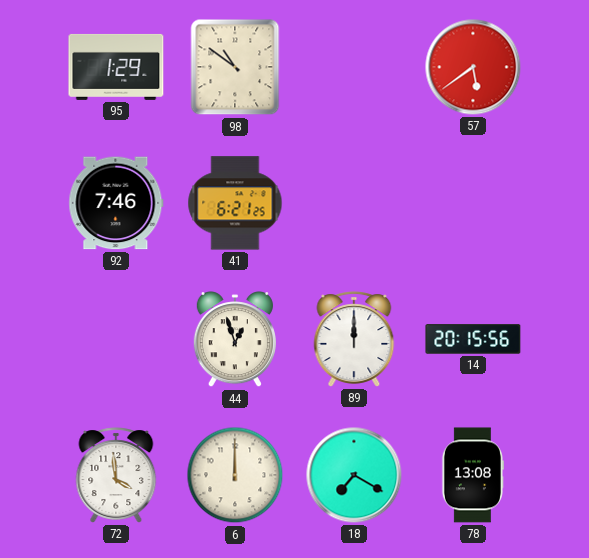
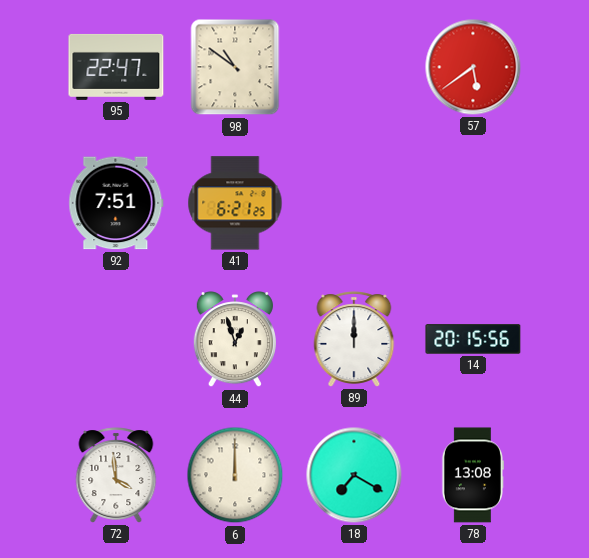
95: 1:29 -> 22:47 (116, 67)
92: 7:46 -> 7:51 (116, 203)
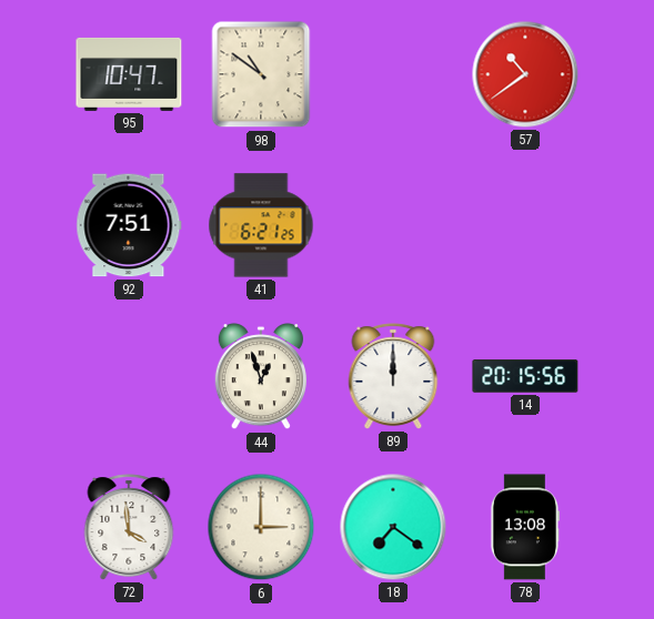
95: 22:47 -> 10:47 (129, 74)
57: 5:39 -> 10:39 (525, 74)
6: 12:00 -> 3:00 (261, 527)
18: 7:20 -> 7:21 (393, 527)
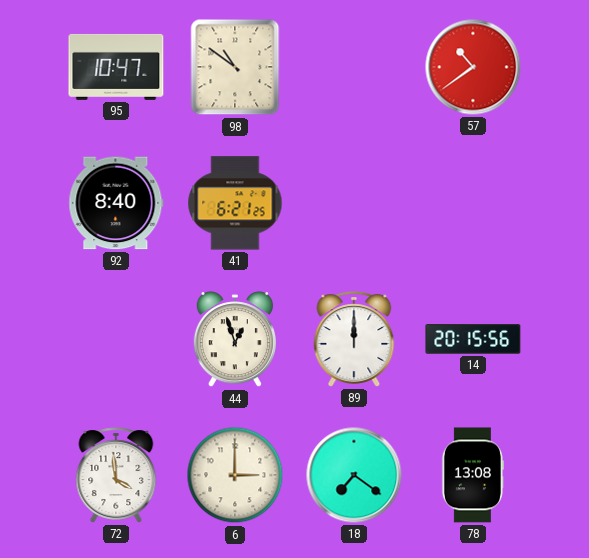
92: 7:51 -> 8:40 (116, 203)
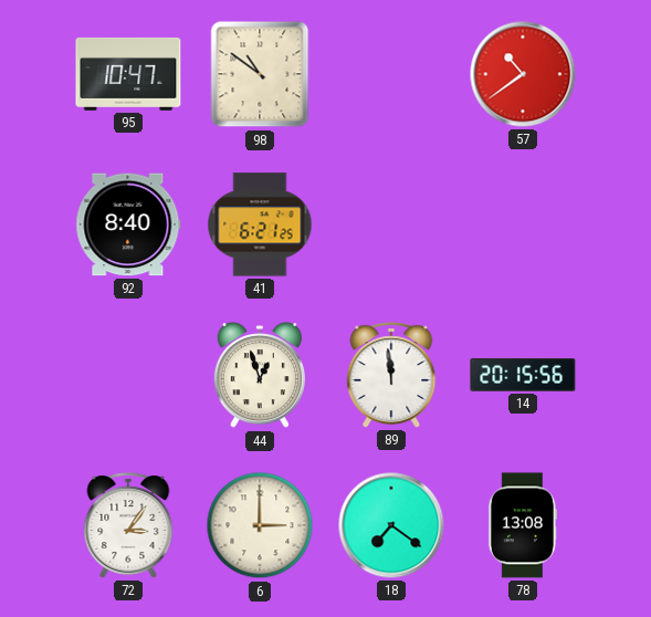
89: 12:00 -> 11:59 (391, 375)
72: 3:59 -> 3:06 (128, 525)
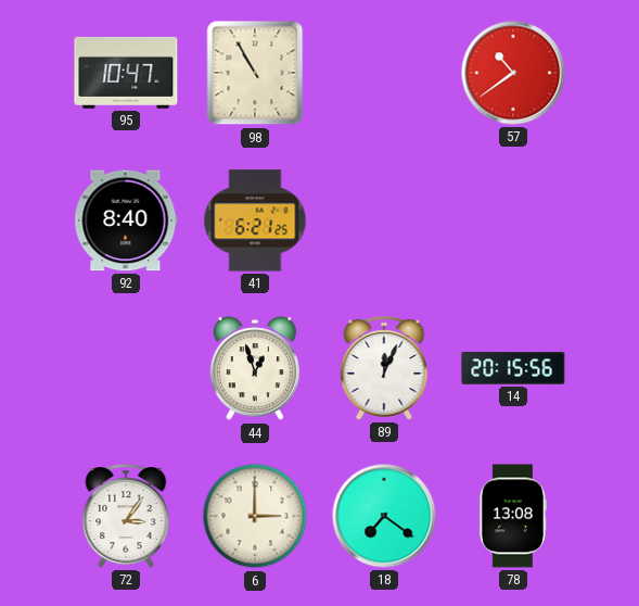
98: 10:51 -> 10:55 (255, 73)
89: 11:59 -> 12:04 (384, 368)
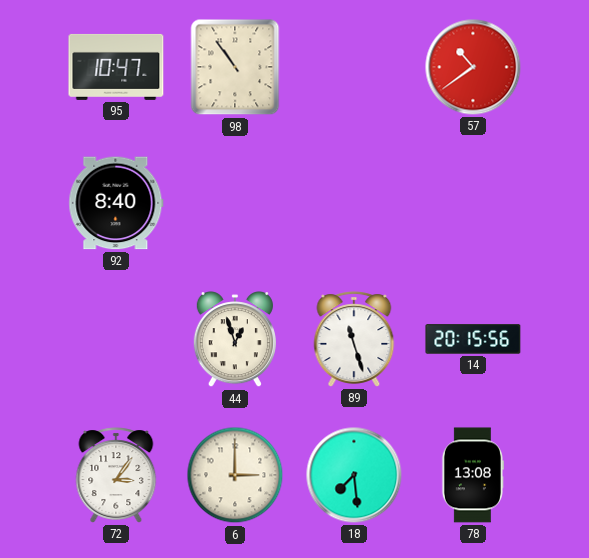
98: 10:55 -> 10:54 (235, 67)
41: 6:21 -> none (255, 220)
89: 12:04 -> 11:27 (354, 339)
18: 7:21 -> 7:29 (354, 475)
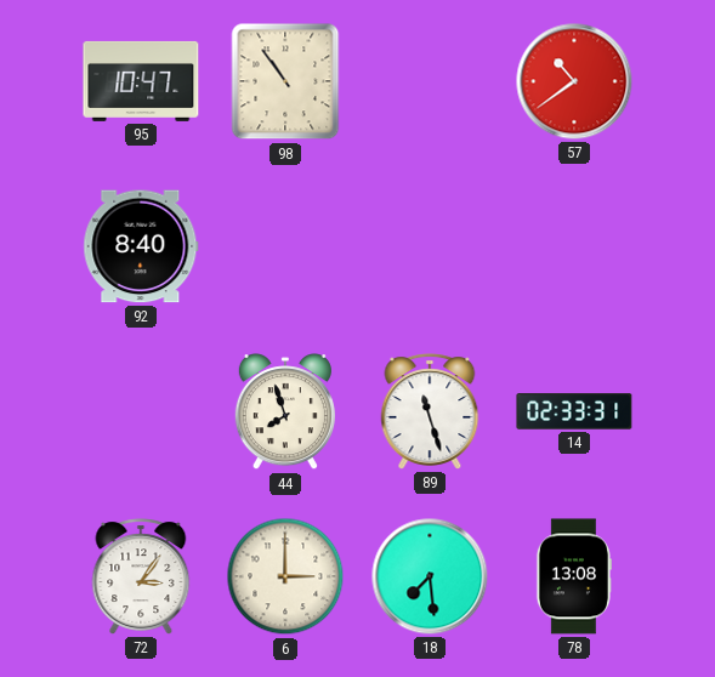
44: 12:57 -> 7:57 (285, 413)
14: 20:15 -> 02:33 (574, 411)
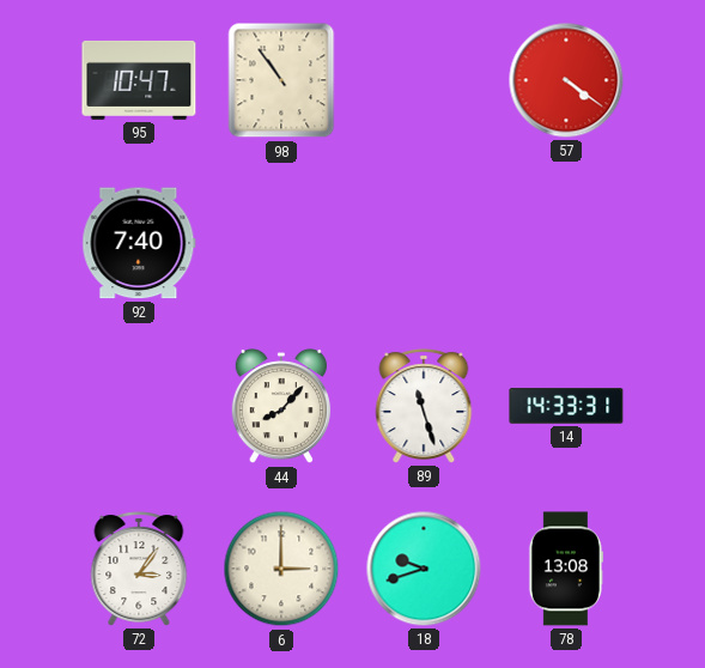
57: 10:39 -> 4:21 (566, 80)
92: 8:40 -> 7:40 (139, 243)
44: 7:57 -> 8:07 (281, 407)
14: 02:33 -> 14:33 (566, 406)
18: 7:29 -> 9:42 (424, 569)
